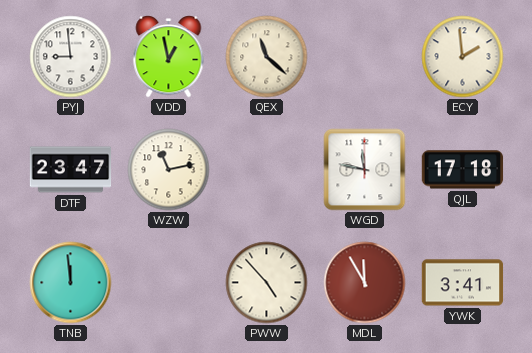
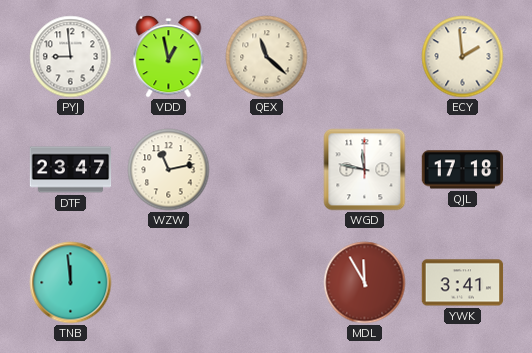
PWW: 4:53 -> none (267, 283)
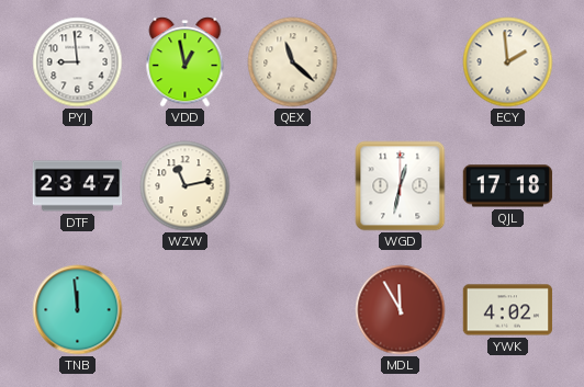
WGD: 11:47 -> 12:32 (401, 186)
YWK: 3:41 -> 4:02 (508, 310)
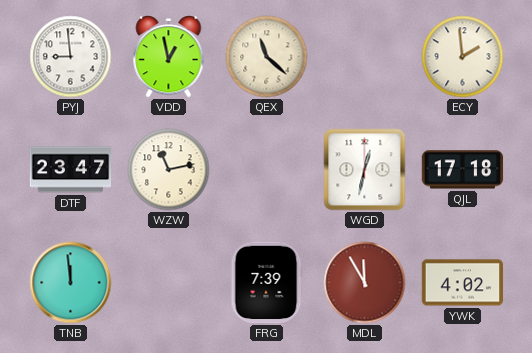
FRG: none -> 7:39 (266, 283)
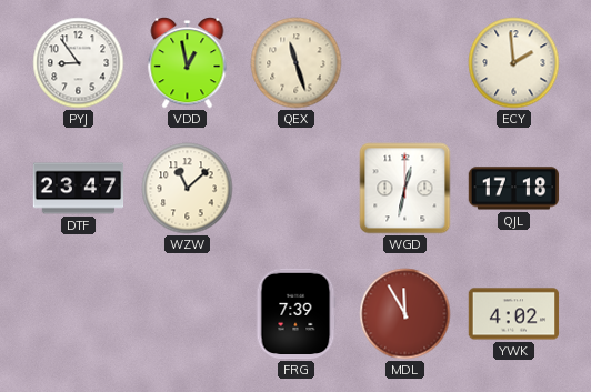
PYJ: 8:59 -> 8:54 (79, 63)
QEX: 11:22 -> 11:27 (297, 63)
WZW: 11:13 -> 11:08 (188, 189)
TNB: 11:59 -> none (71, 283)
